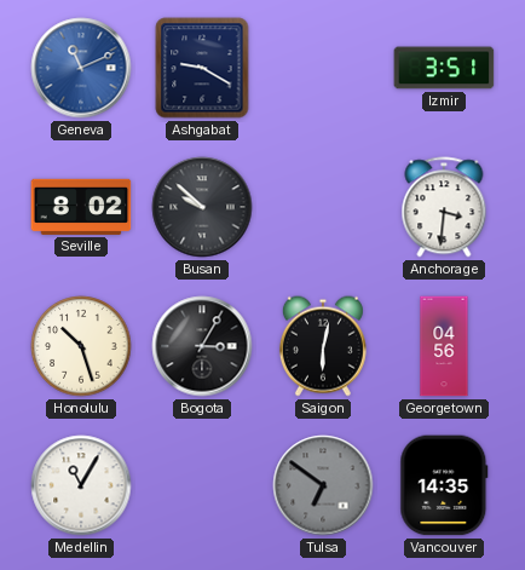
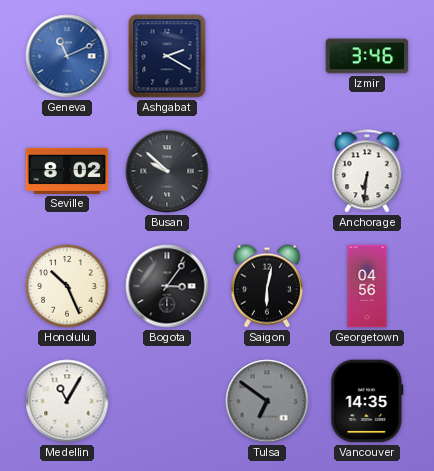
Ashgabat: 9:20 -> 2:20 (167, 56)
Izmir: 3:51 -> 3:46 (367, 56)
Anchorage: 3:31 -> 6:31 (367, 171)
Honolulu: 10:27 -> 10:26 (67, 286)
Bogota: 3:05 -> 3:06 (167, 286)
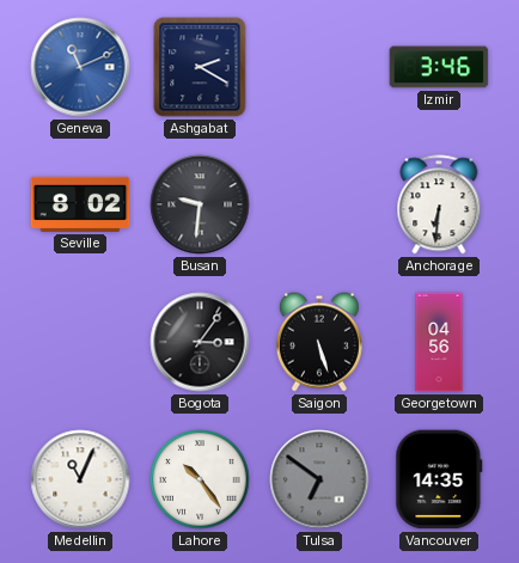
Busan: 9:52 -> 9:31 (200, 204)
Honolulu: 10:26 -> none (67, 286)
Saigon: 6:02 -> 5:27 (319, 342)
Medellin: 11:05 -> 11:04 (80, 479)
Lahore: none -> 10:24 (200, 479)
